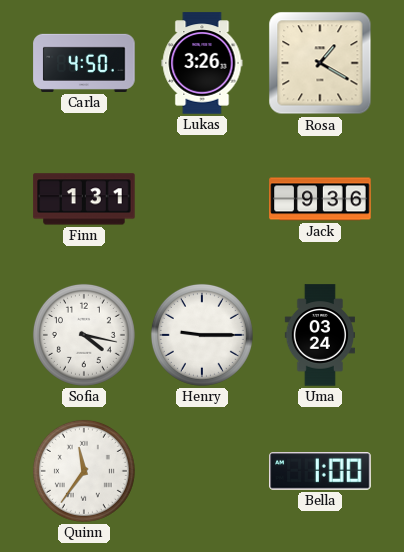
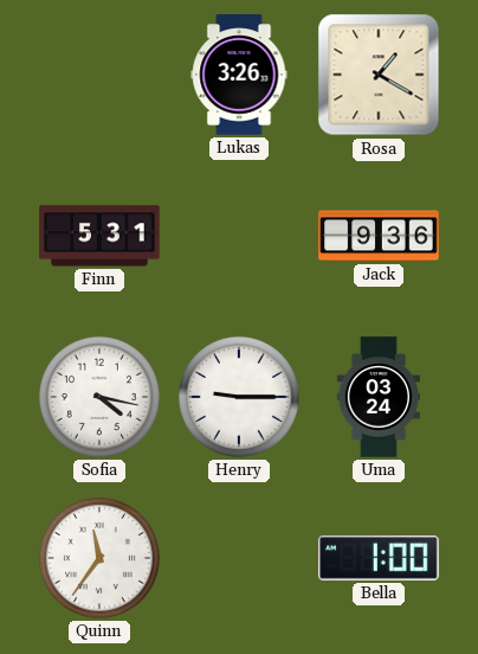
Carla: 4:50 -> none (84, 63)
Finn: 1:31 -> 5:31 (99, 236)
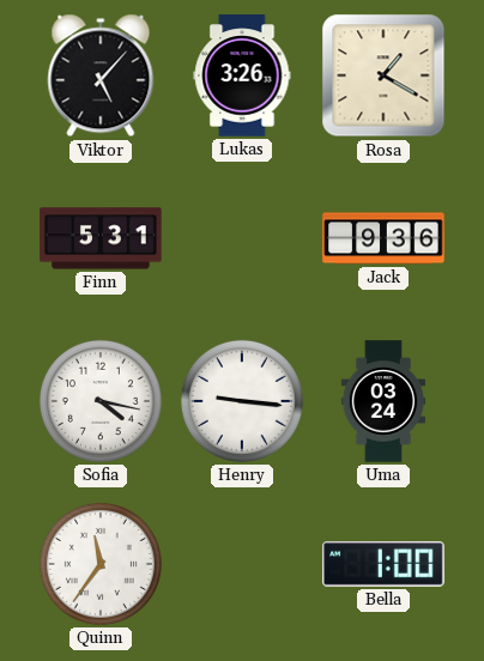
Viktor: none -> 5:07 (101, 75)
Henry: 9:15 -> 9:16 (242, 401)
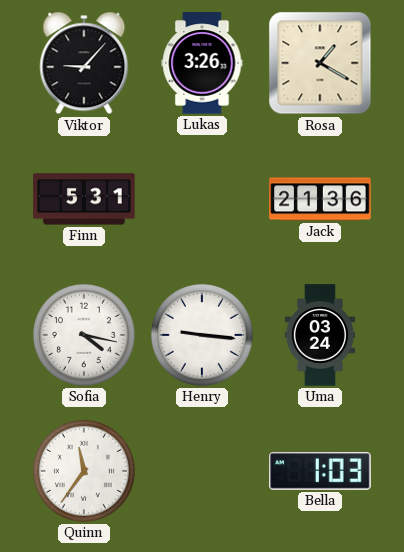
Viktor: 5:07 -> 9:07 (84, 63)
Jack: 9:36 -> 21:36 (320, 199)
Bella: 1:00 -> 1:03 (320, 471)
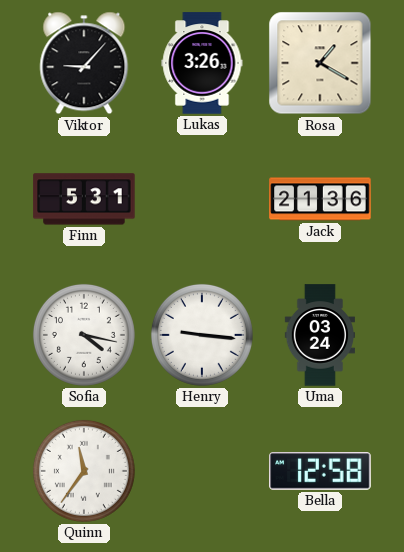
Bella: 1:03 -> 12:58 (320, 471)
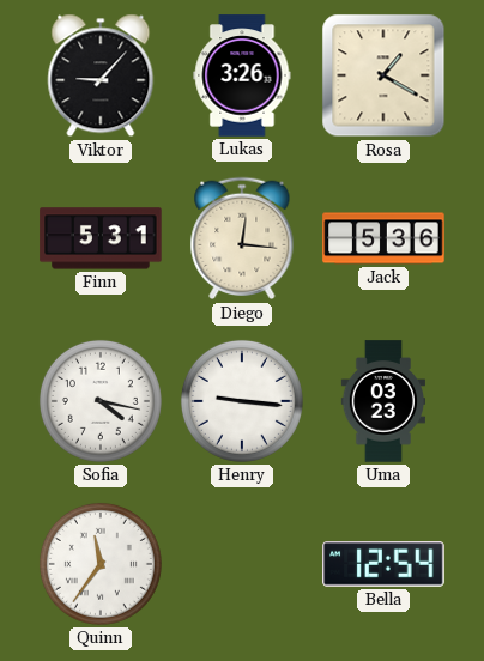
Diego: none -> 12:16 (242, 238)
Jack: 21:36 -> 5:36 (383, 238)
Uma: 03:24 -> 03:23 (382, 401)
Bella: 12:58 -> 12:54 (383, 564)
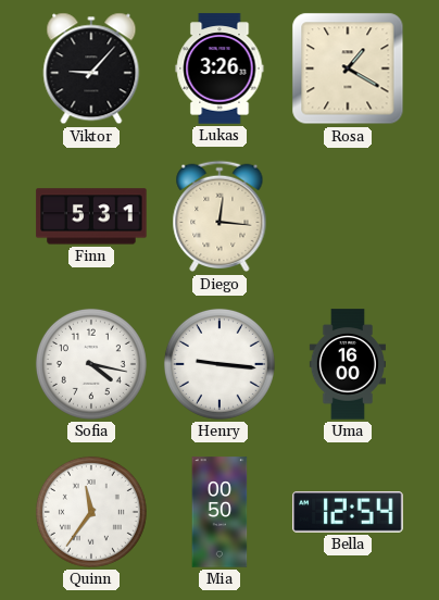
Jack: 5:36 -> none (383, 238)
Uma: 03:23 -> 16:00 (347, 364)
Mia: none -> 00:50 (220, 512)
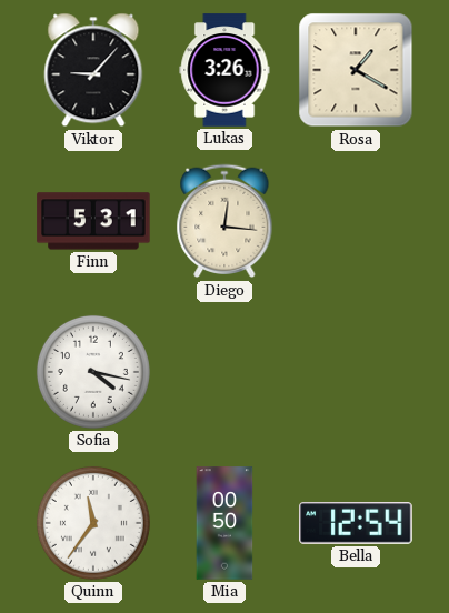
Henry: 9:16 -> none (220, 364)
Uma: 16:00 -> none (347, 364)
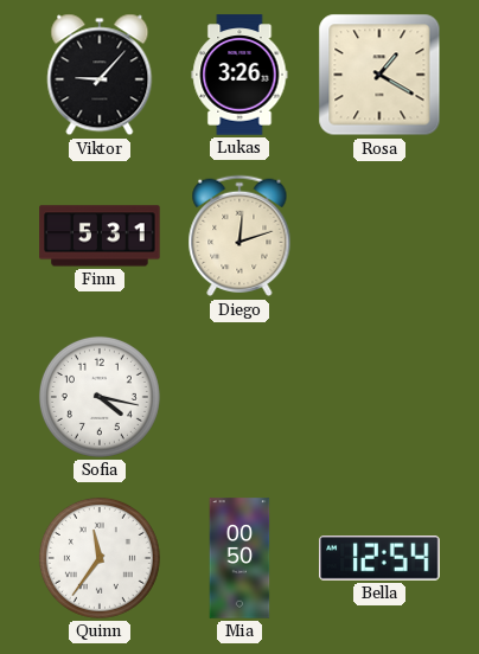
Diego: 12:16 -> 12:12 (239, 236)
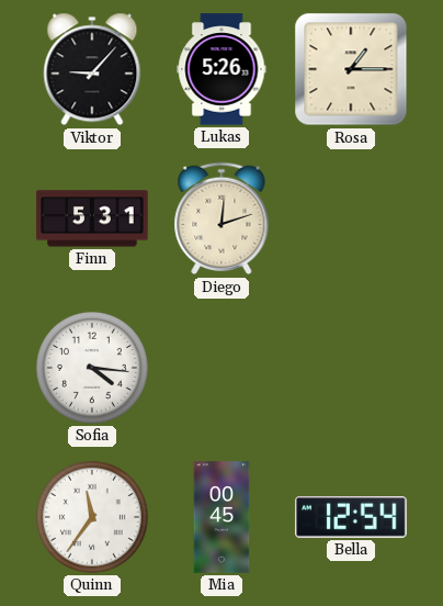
Lukas: 3:26 -> 5:26 (222, 69)
Rosa: 1:20 -> 1:15 (351, 69)
Sofia: 4:17 -> 4:16 (92, 368)
Mia: 00:50 -> 00:45 (222, 517)
